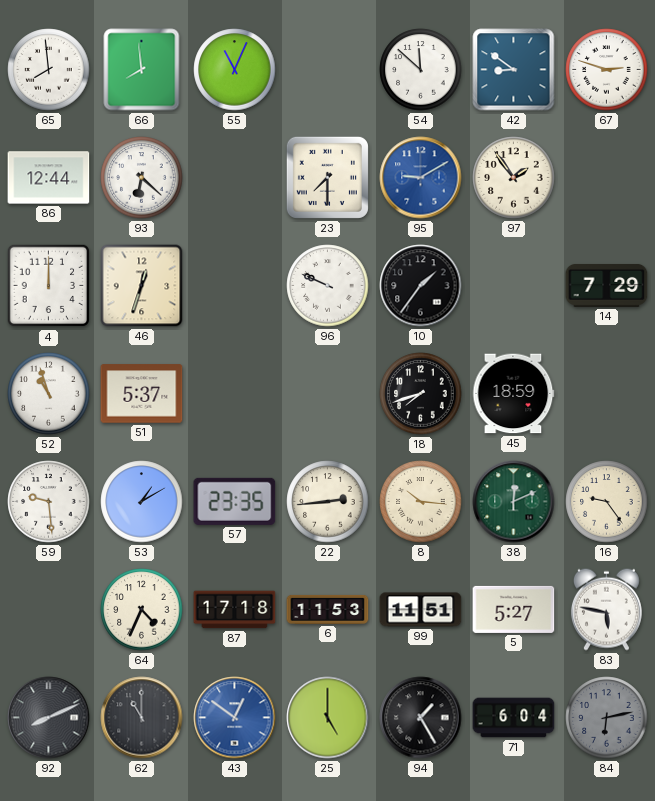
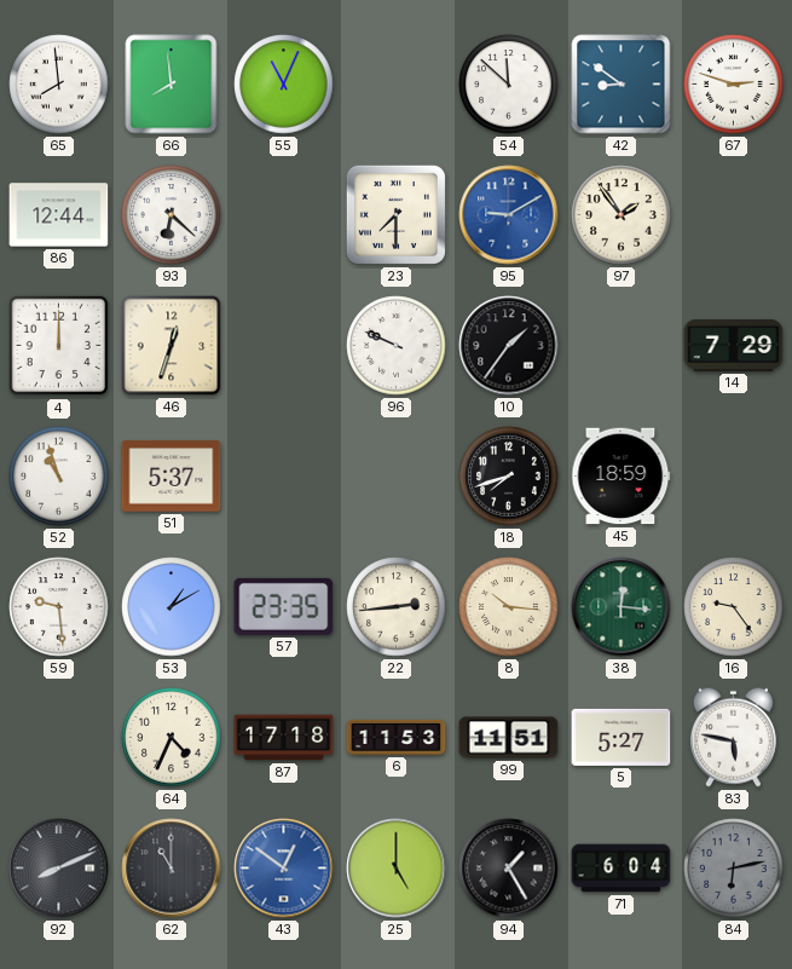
38: 12:11 -> 12:16 (622, 607)
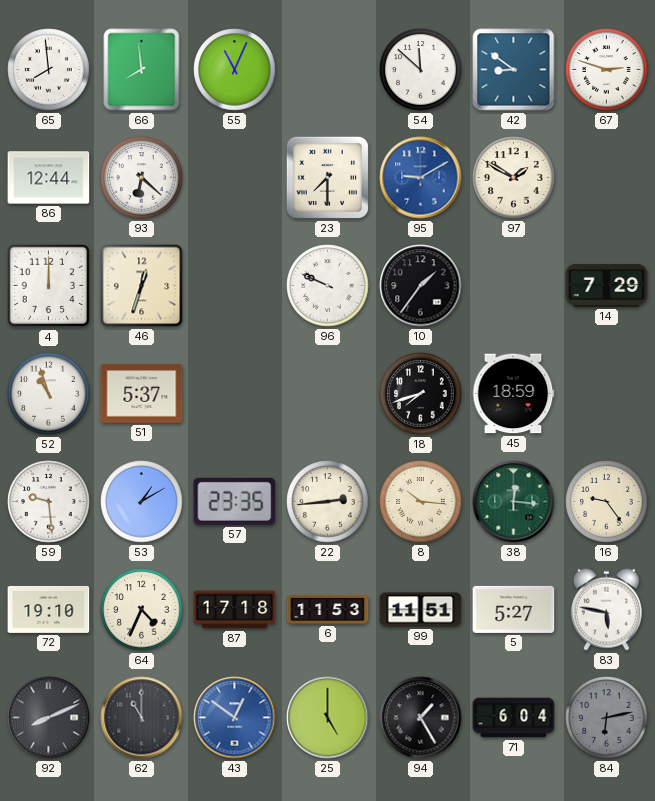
97: 1:54 -> 1:50 (514, 178)
72: none -> 19:10 (49, 609)
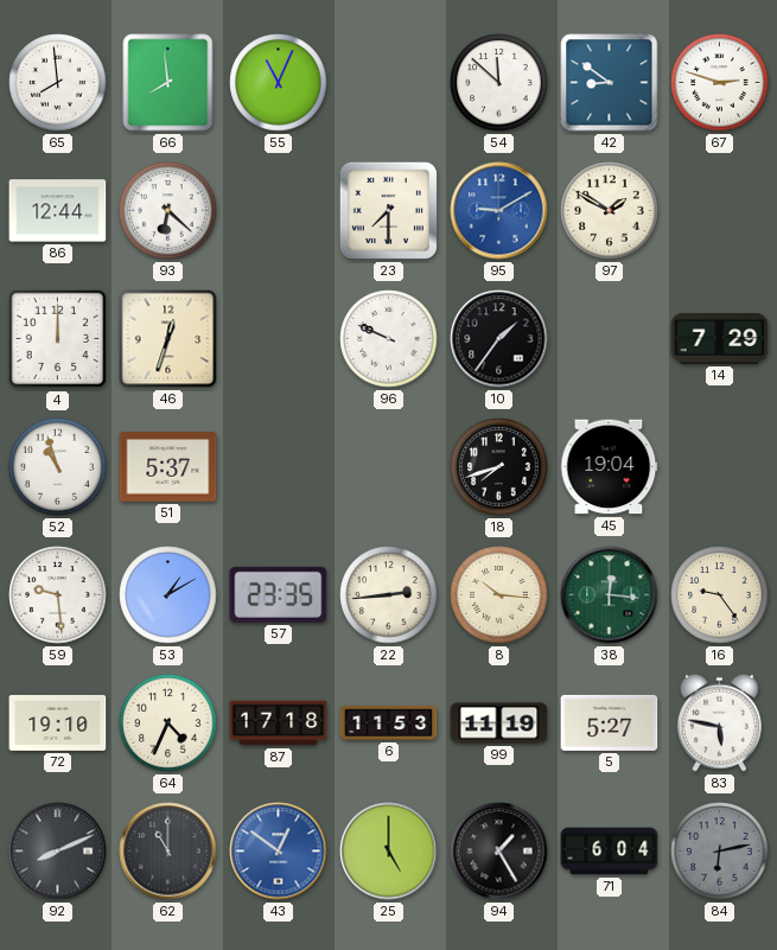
45: 18:59 -> 19:04 (609, 467)
99: 11:51 -> 11:19 (499, 723)
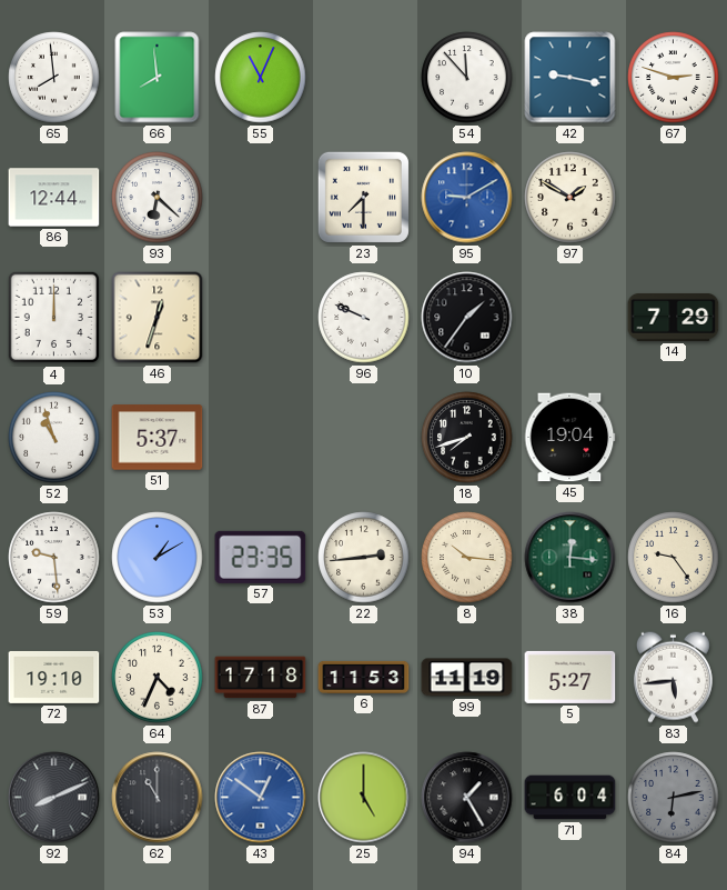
54: 11:52 -> 11:53 (467, 78)
42: 8:51 -> 9:17 (571, 78)
83: 5:47 -> 5:44 (673, 677)
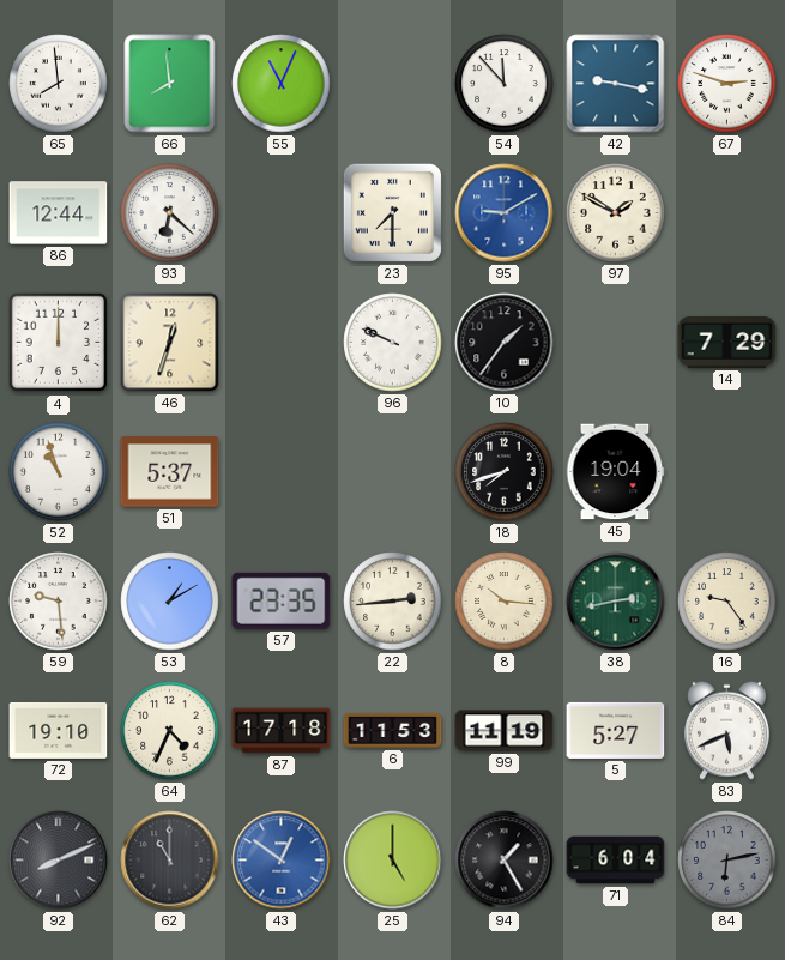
38: 12:16 -> 2:43 (616, 602)
83: 5:44 -> 5:41 (726, 730)
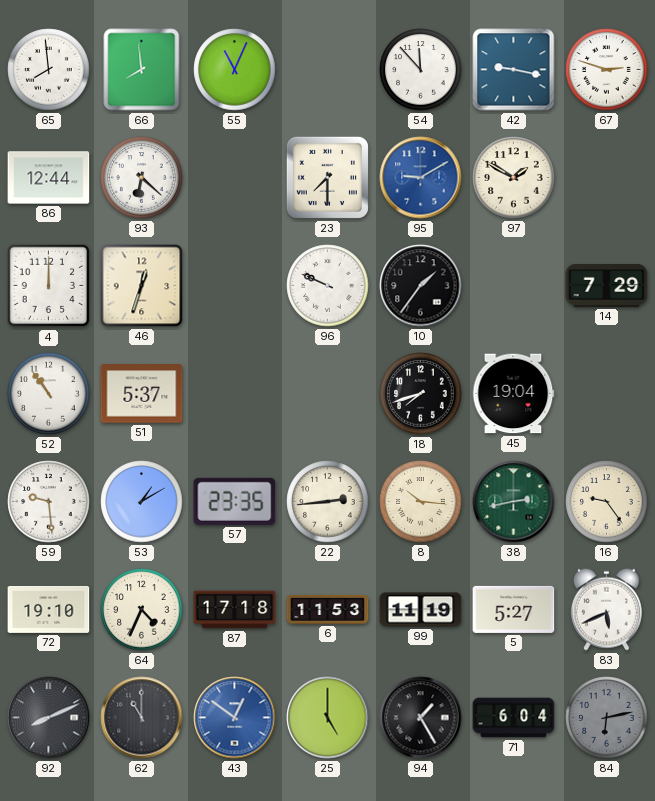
52: 10:57 -> 10:54 (49, 394)
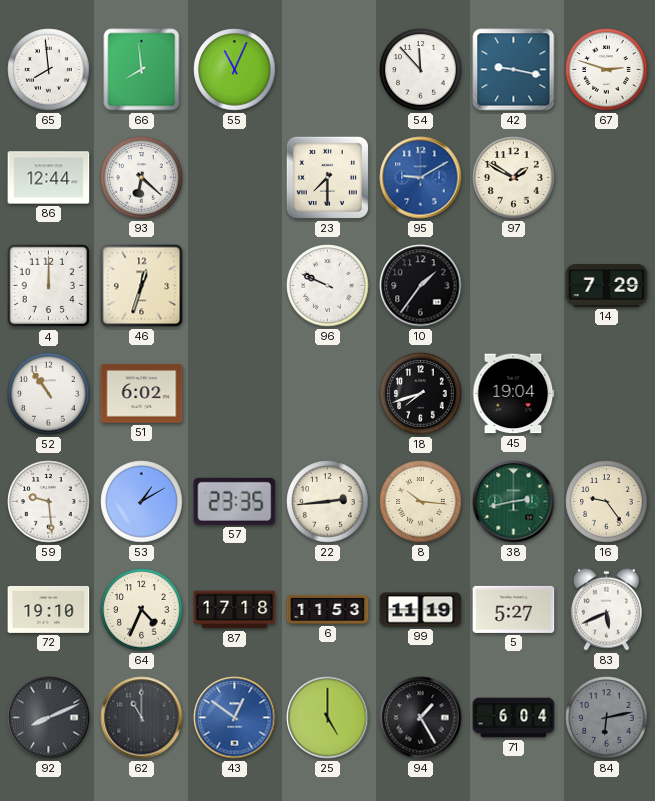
51: 5:37 -> 6:02 (142, 394)
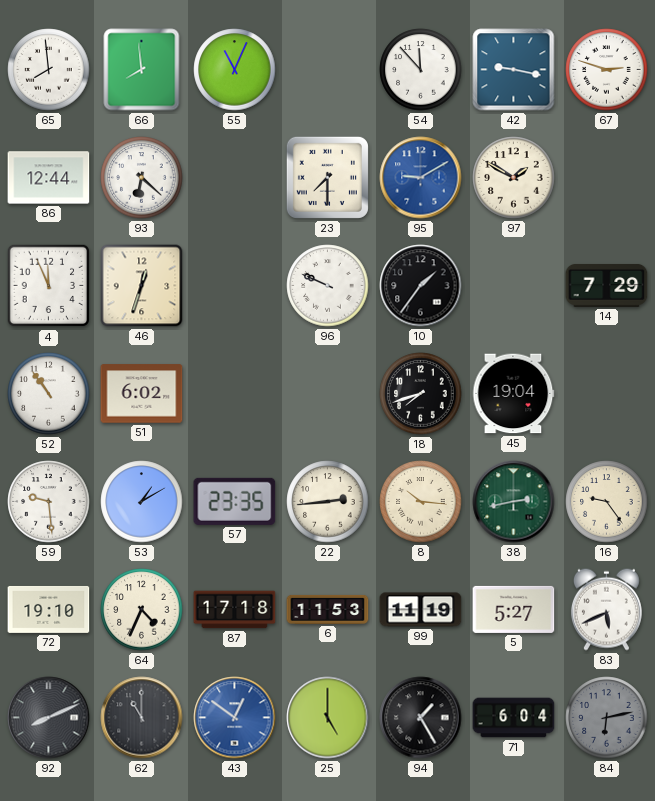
4: 12:00 -> 11:56 (49, 286)
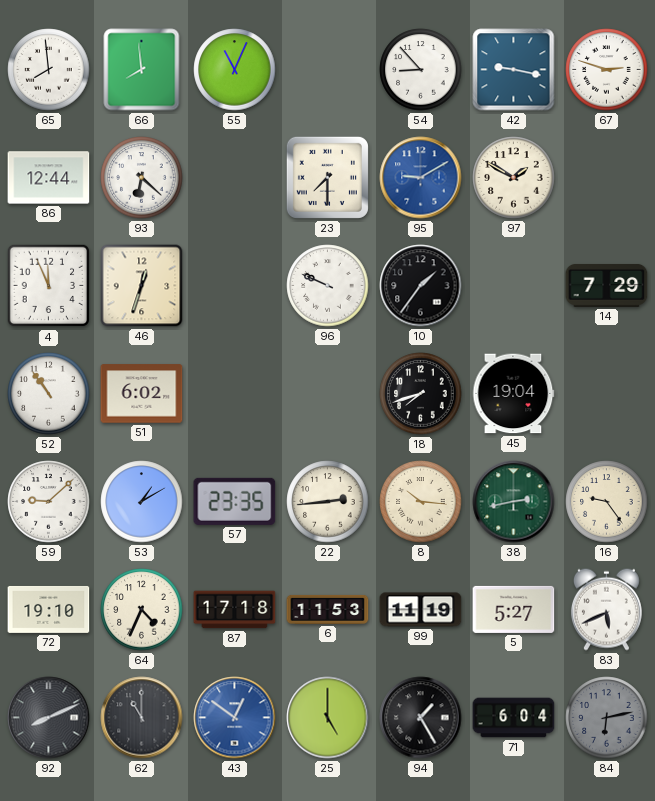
54: 11:53 -> 8:53 (421, 70)
59: 9:29 -> 9:08 (49, 502)
